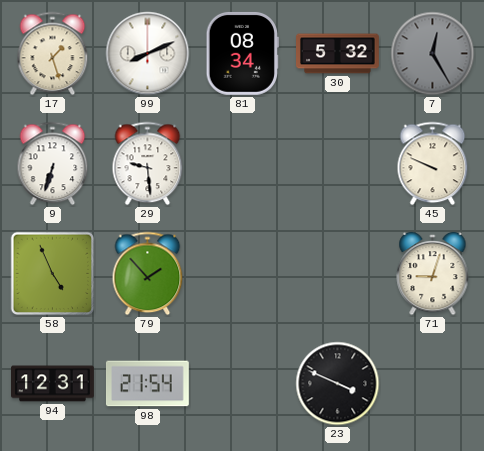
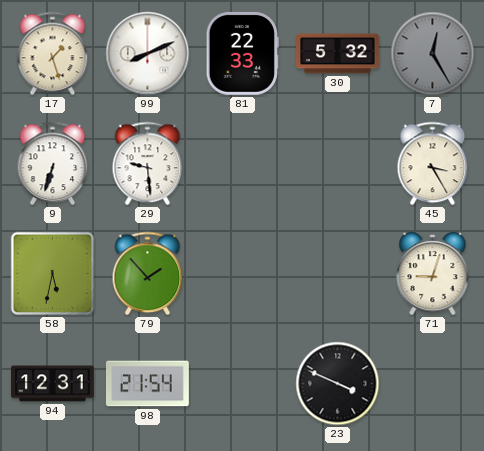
81: 08:34 -> 22:33 (242, 53)
45: 9:49 -> 3:25 (433, 164)
58: 4:56 -> 5:32 (53, 274)
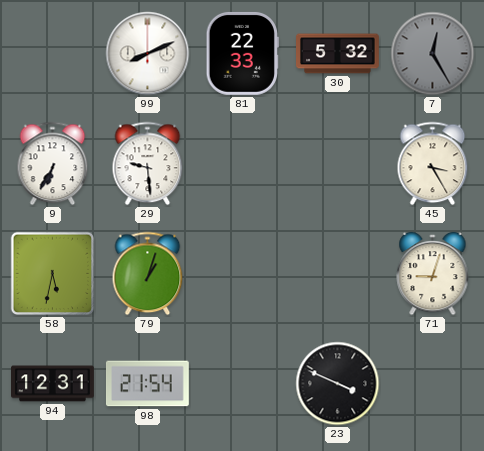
17: 1:27 -> none (53, 54)
9: 6:33 -> 6:35 (53, 164)
79: 1:53 -> 1:03 (148, 274)
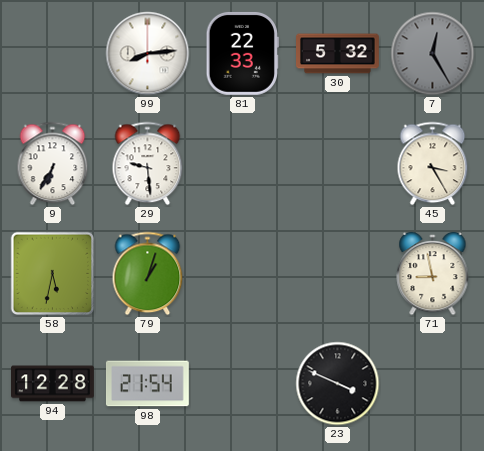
99: 8:11 -> 8:14 (148, 54)
71: 9:03 -> 8:58 (433, 274)
94: 12:31 -> 12:28 (53, 384)
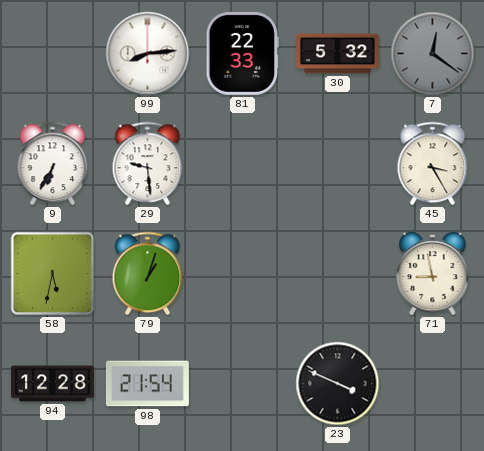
7: 12:25 -> 12:21 (433, 54)
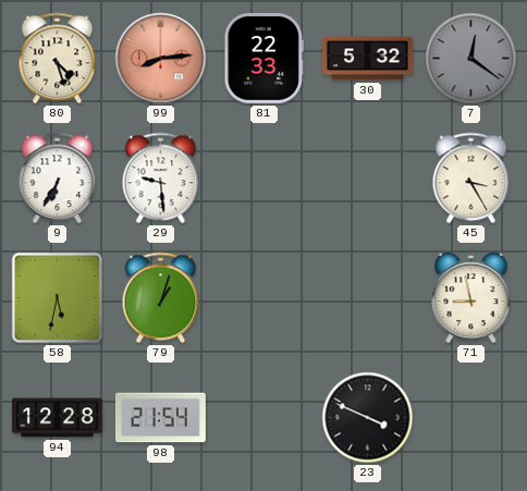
80: none -> 4:27 (58, 59)
99 dial: white -> salmon (161, 59)
